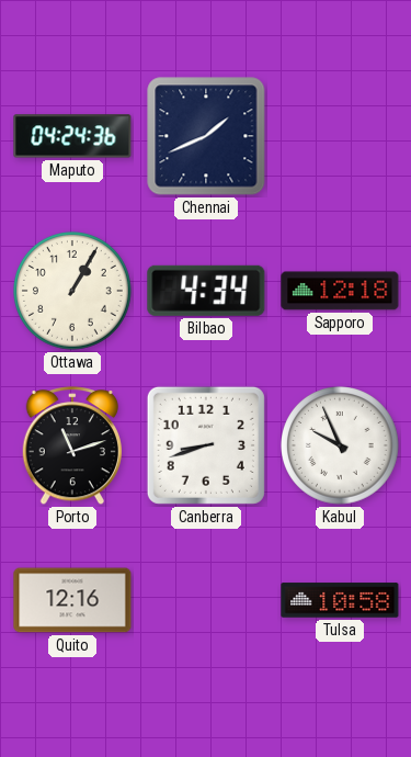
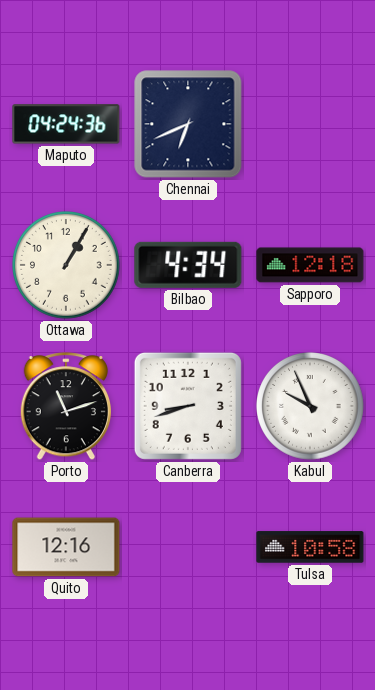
Chennai: 1:41 -> 6:41 (188, 124)
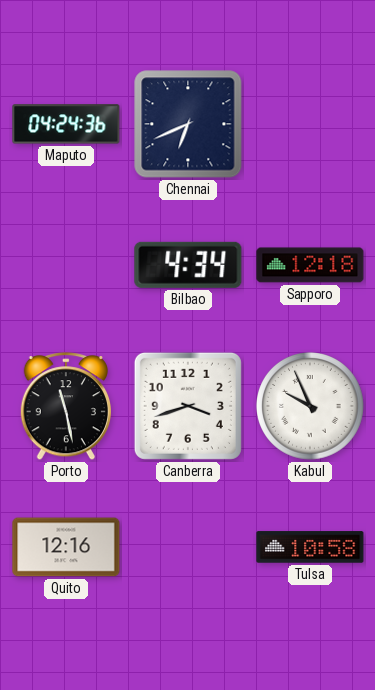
Ottawa: 1:05 -> none (67, 266)
Porto: 11:12 -> 11:28 (65, 407)
Canberra: 8:42 -> 3:42 (188, 406)
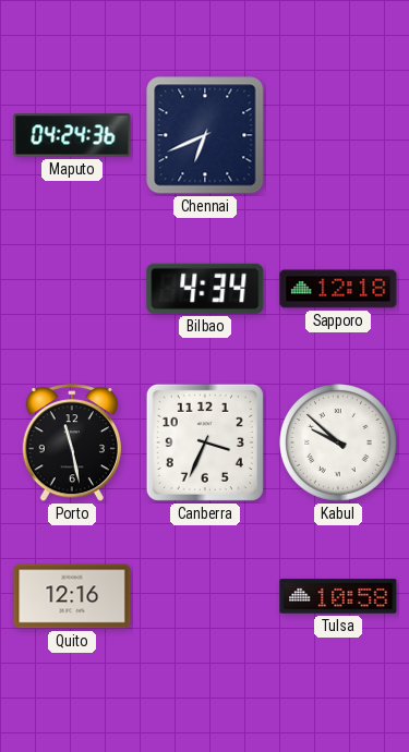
Canberra: 3:42 -> 3:34 (205, 442)
Kabul: 9:56 -> 9:52 (339, 444)
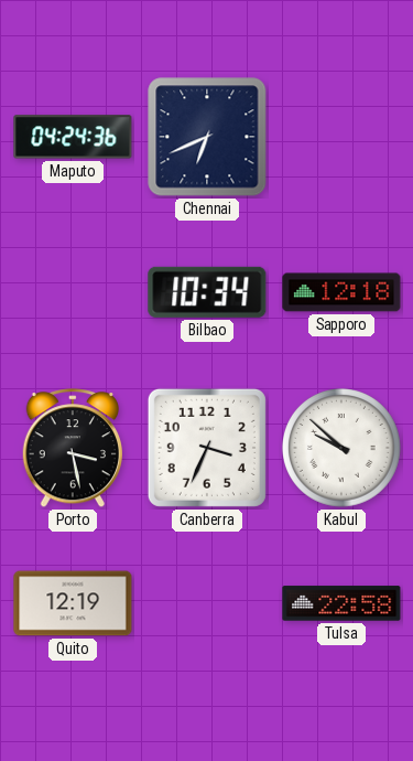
Bilbao: 4:34 -> 10:34 (207, 292)
Porto: 11:28 -> 3:28 (72, 449)
Quito: 12:16 -> 12:19 (73, 603)
Tulsa: 10:58 -> 22:58 (341, 603)
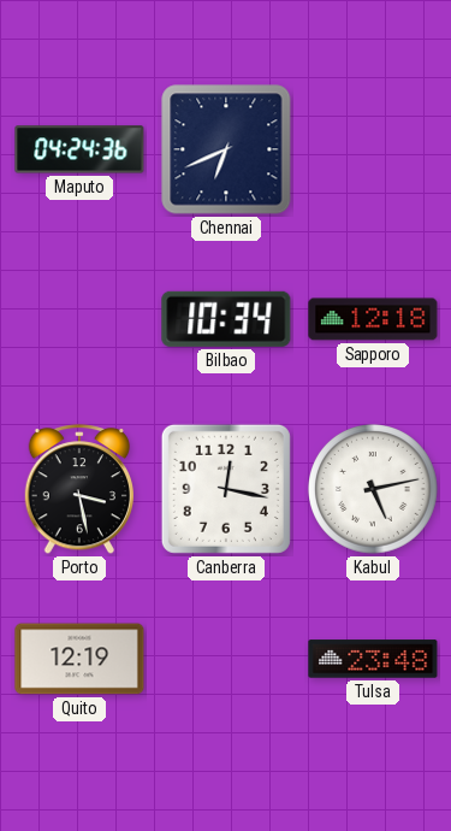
Canberra: 3:34 -> 12:17 (226, 489)
Kabul: 9:52 -> 5:13 (374, 490)
Tulsa: 22:58 -> 23:48 (373, 659)
